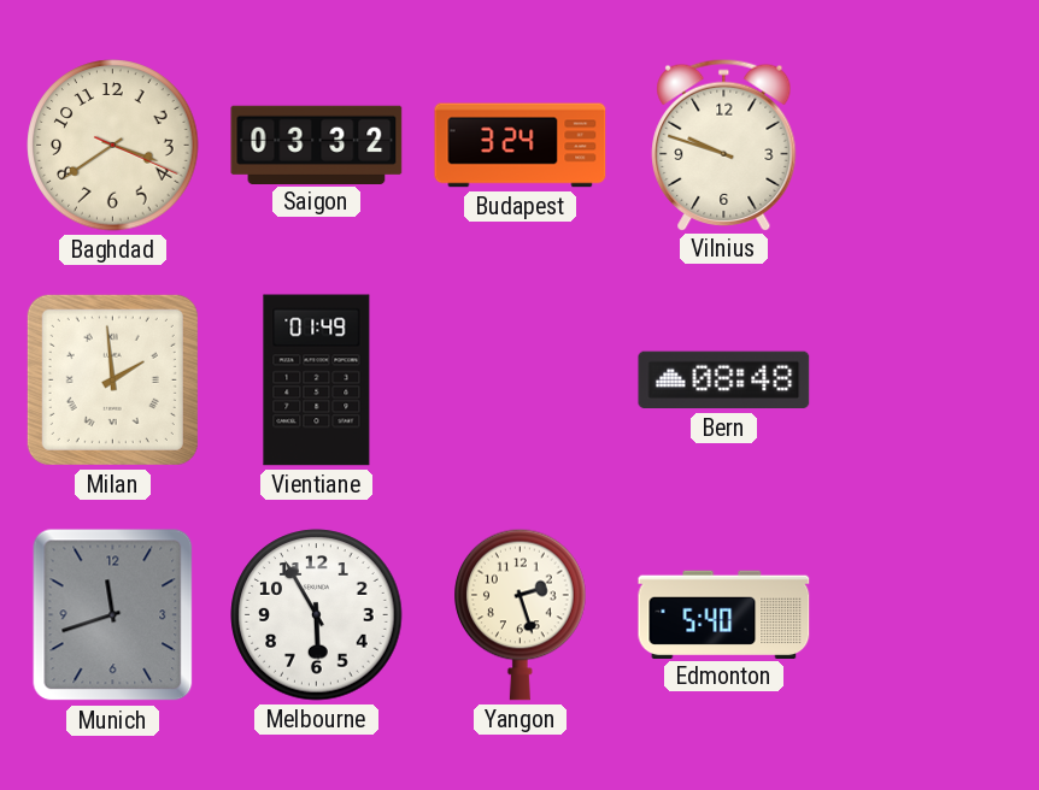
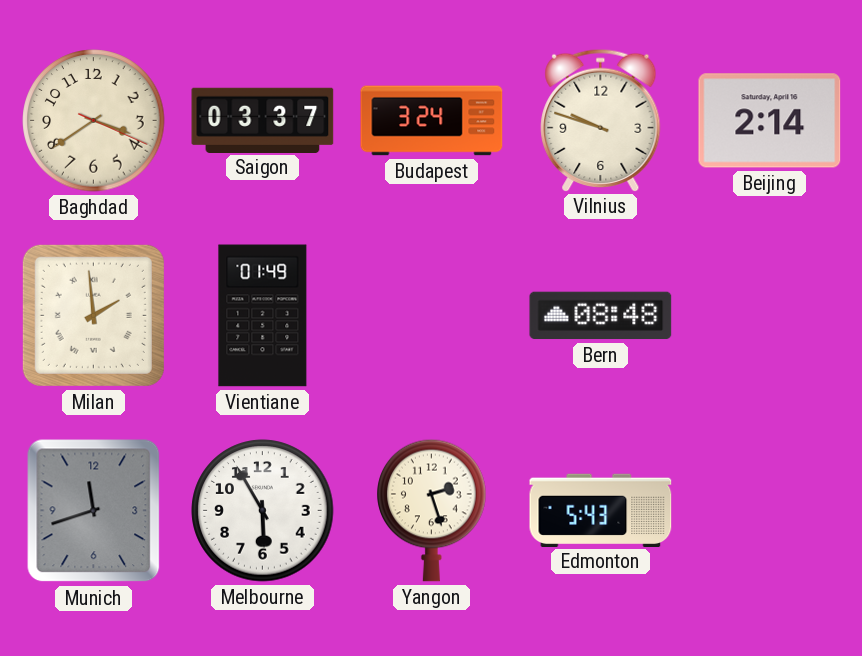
Saigon: 03:32 -> 03:37 (263, 120)
Beijing: none -> 2:14 (770, 121)
Edmonton: 5:40 -> 5:43 (601, 510)
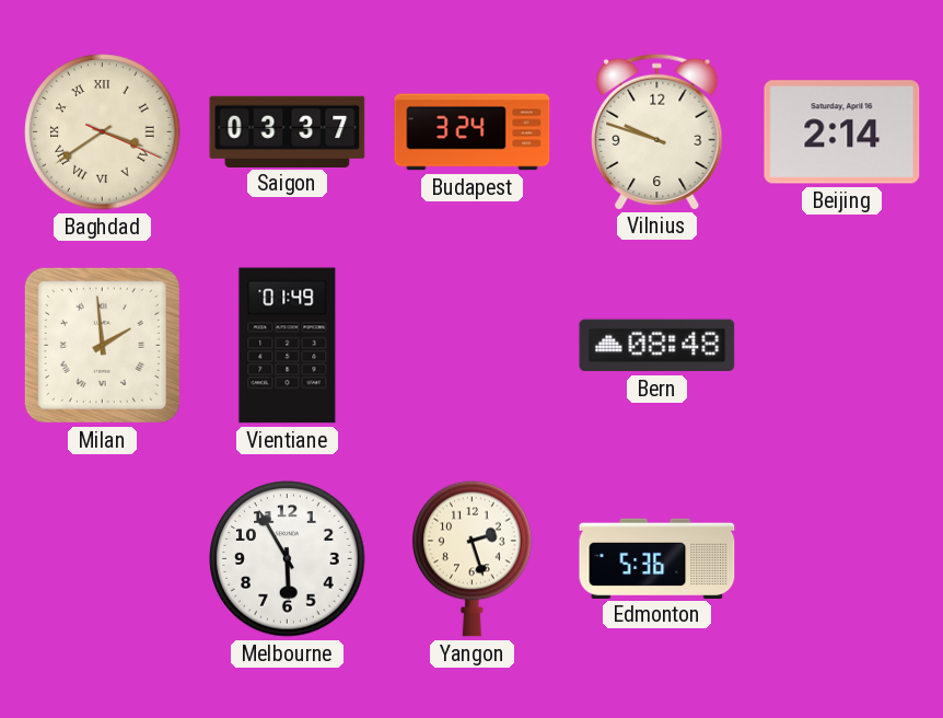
Baghdad numerals: Arabic -> Roman (103, 132)
Munich: 11:42 -> none (94, 511)
Edmonton: 5:43 -> 5:36 (657, 558)
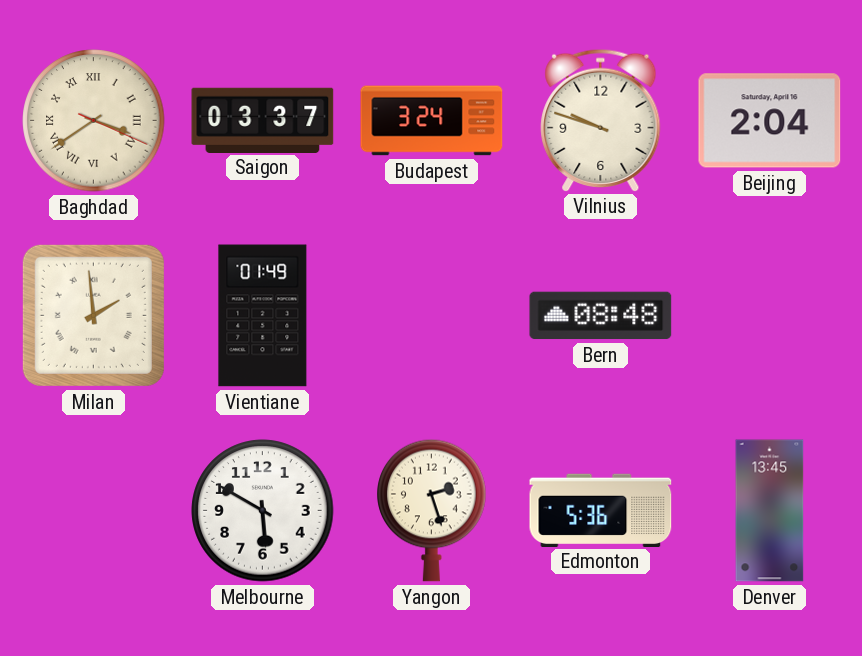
Beijing: 2:14 -> 2:04 (770, 121)
Melbourne: 5:55 -> 5:50 (263, 511)
Denver: none -> 13:45 (770, 511)
